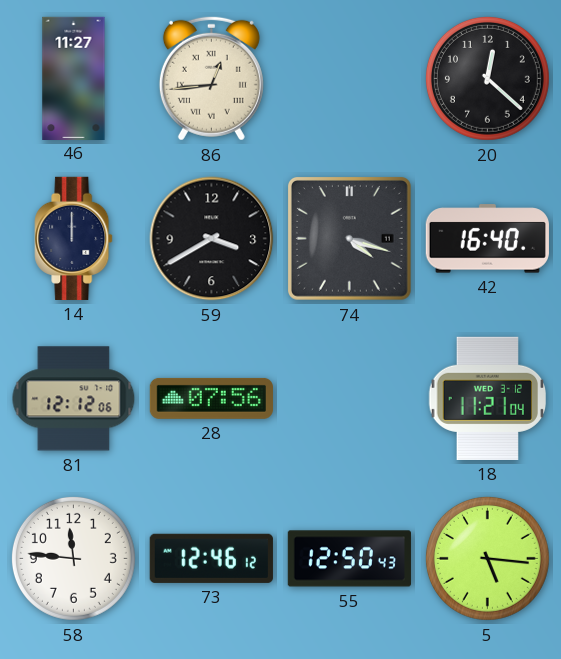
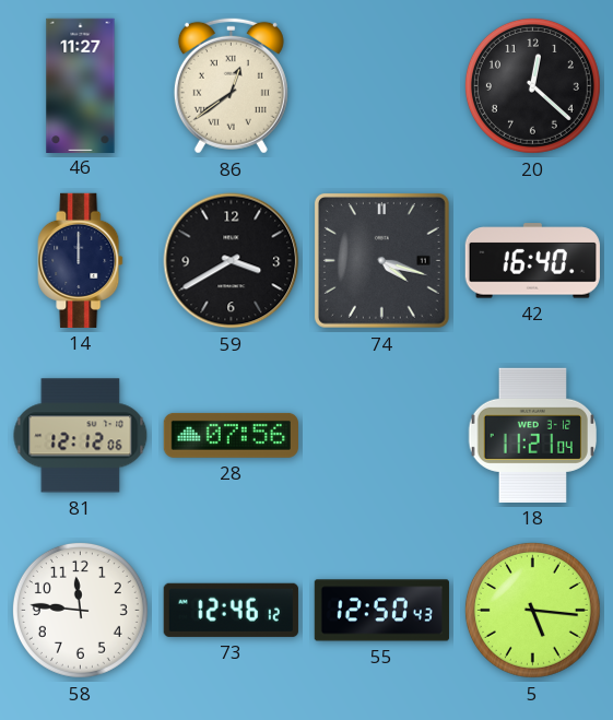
86: 12:44 -> 12:39 (231, 85)
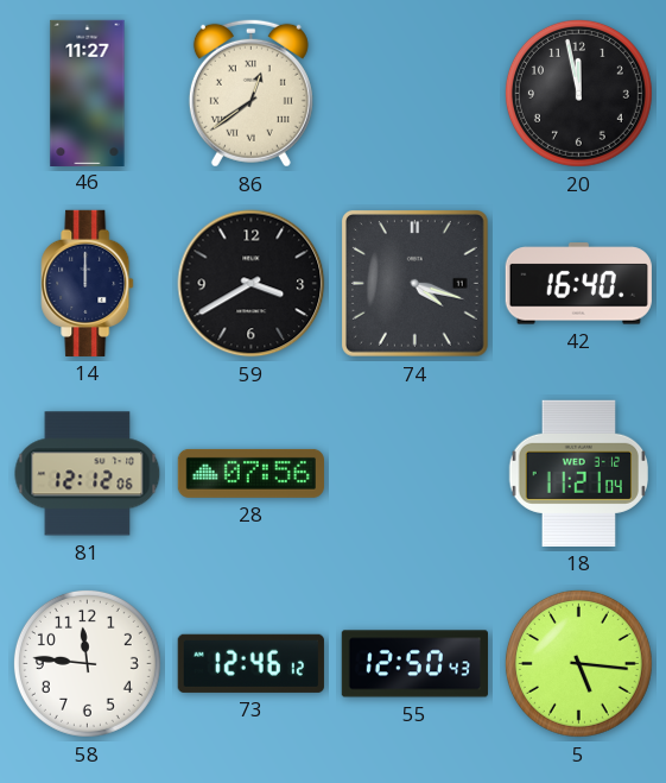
20: 12:22 -> 11:58 (578, 93)
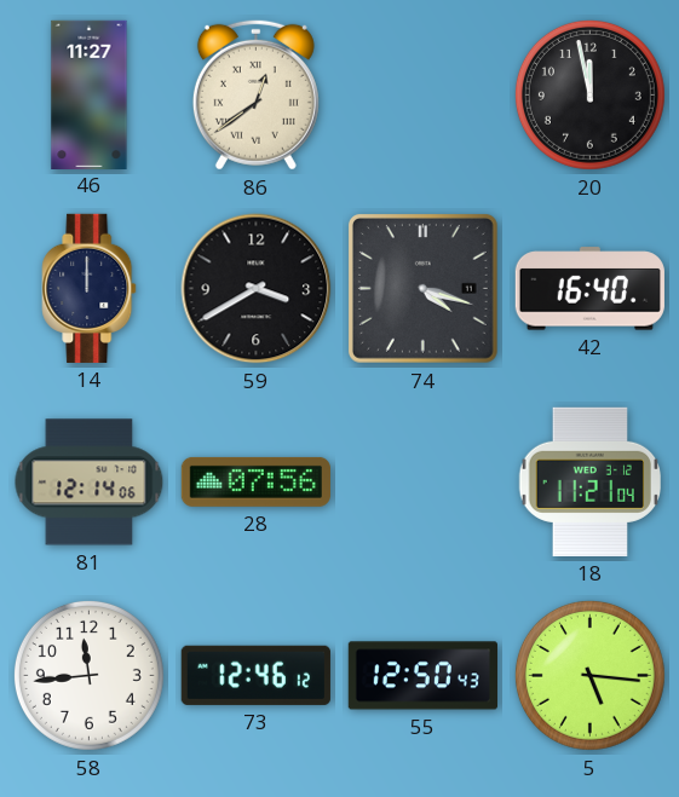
81: 12:12 -> 12:14 (90, 483)
58: 11:46 -> 11:44 (88, 675)
